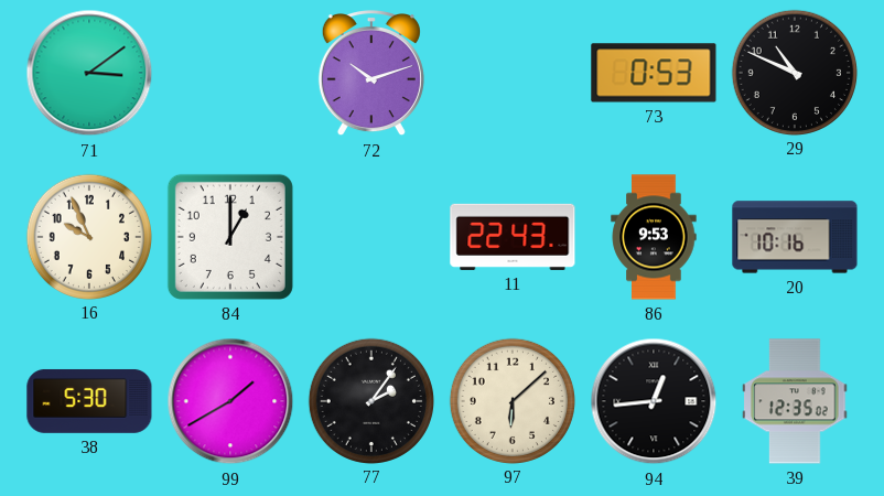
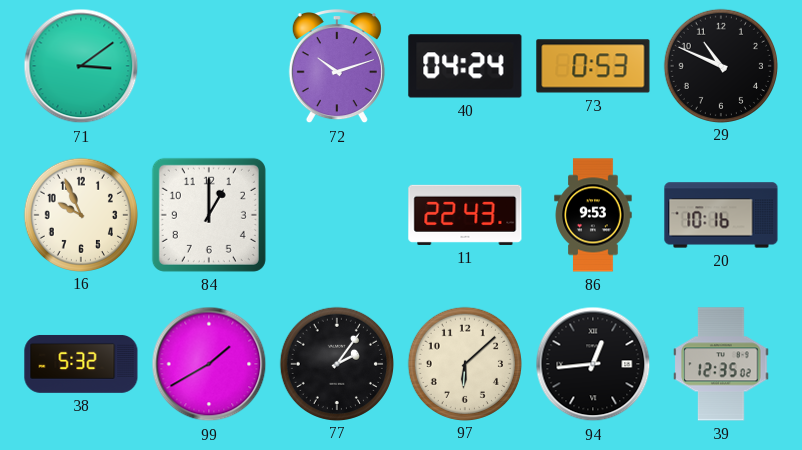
40: none -> 04:24 (465, 66)
38: 5:30 -> 5:32 (81, 364)
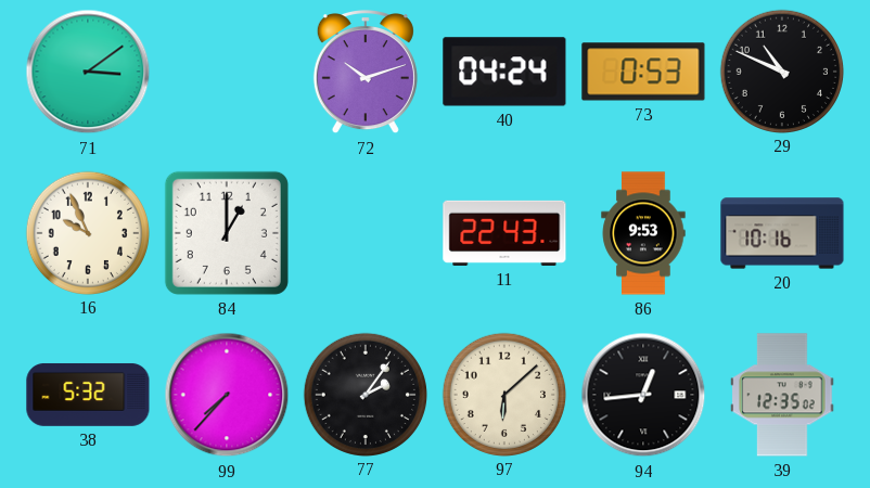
99: 1:40 -> 7:37 (227, 395)
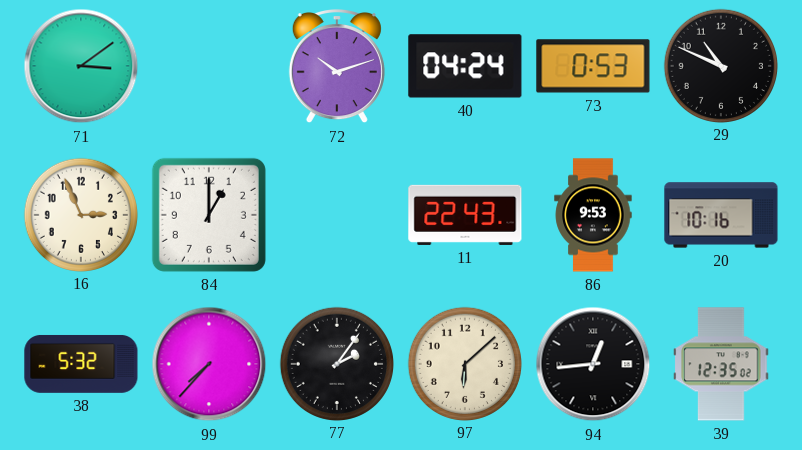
16: 9:56 -> 2:56 (80, 214)
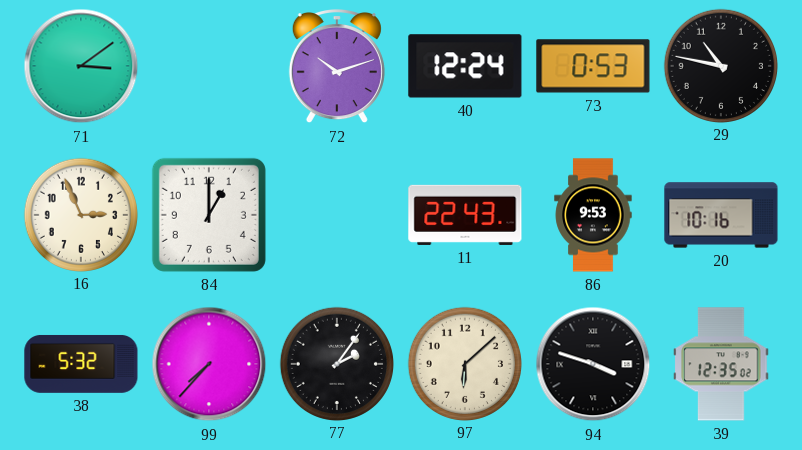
40: 04:24 -> 12:24 (465, 66)
29: 10:49 -> 10:47 (720, 65)
94: 12:44 -> 3:48 (593, 364)
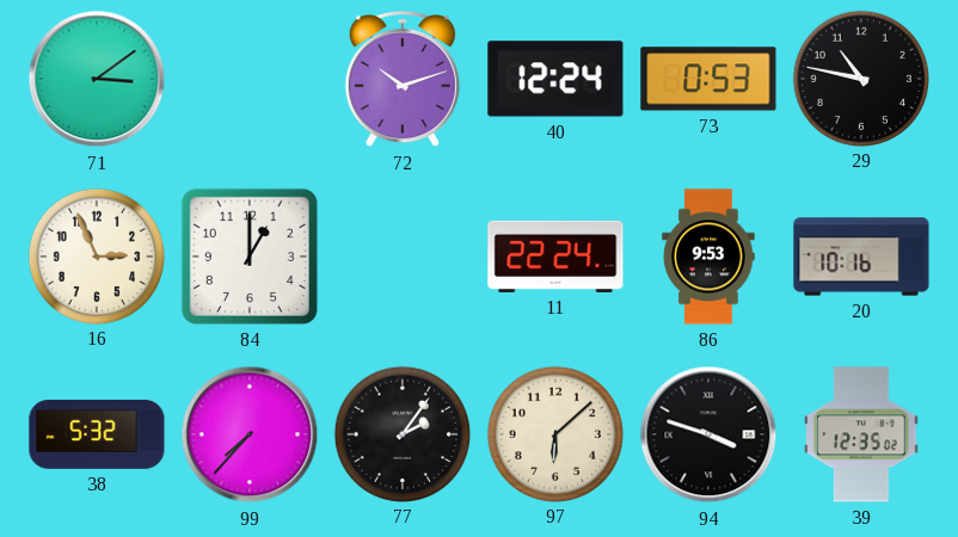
11: 22:43 -> 22:24 (555, 257)
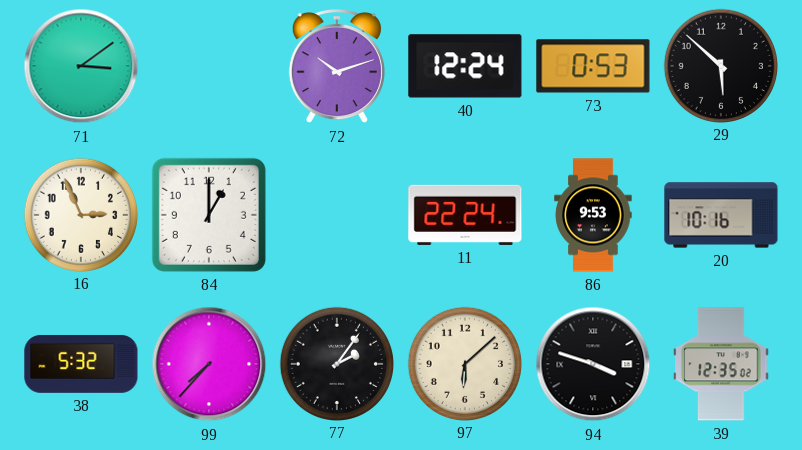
29: 10:47 -> 5:52 (720, 65)
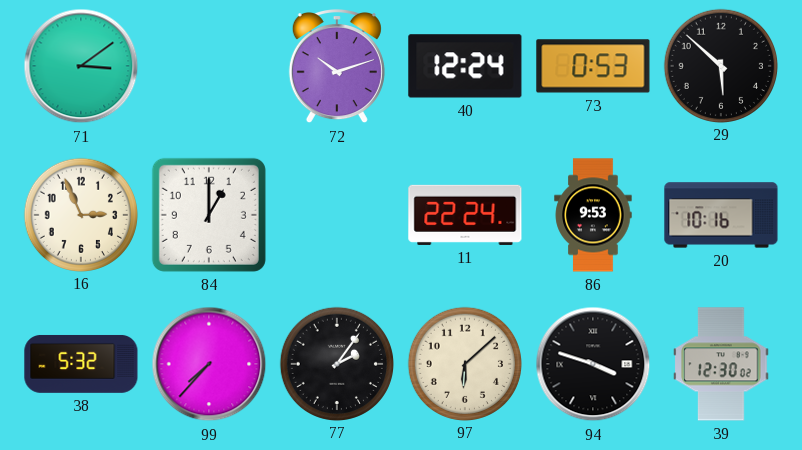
39: 12:35 -> 12:30 (721, 364)
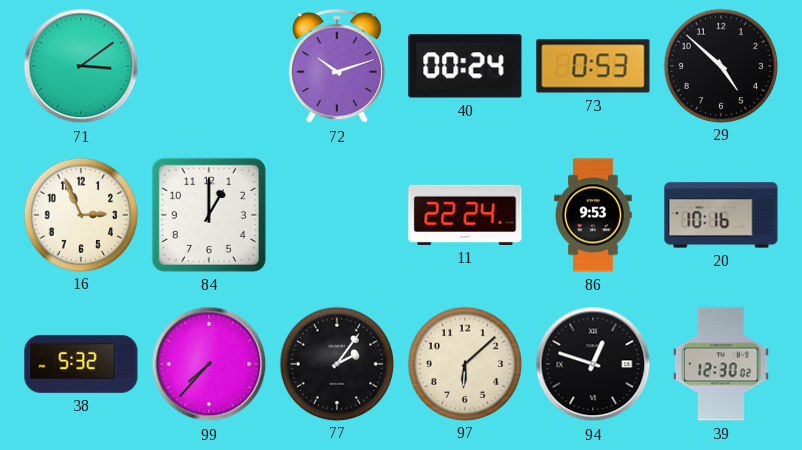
40: 12:24 -> 00:24 (465, 66)
29: 5:52 -> 4:52 (720, 65)
94: 3:48 -> 12:48 (593, 364)
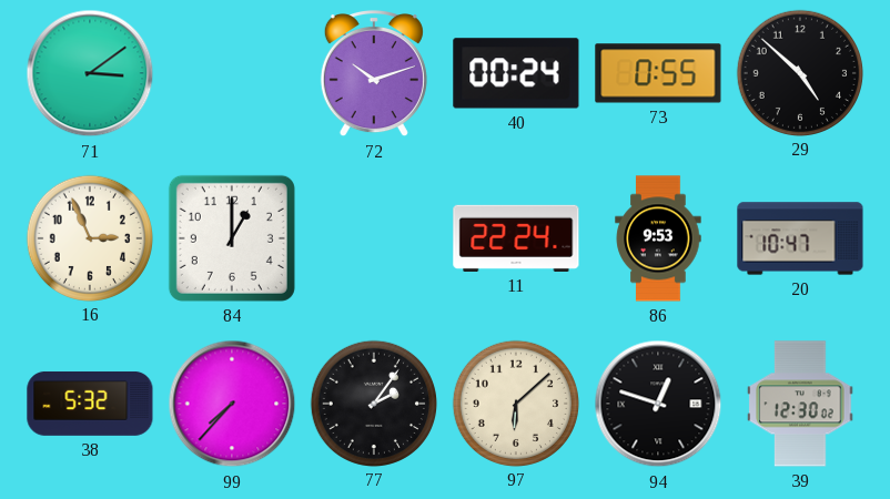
73: 0:53 -> 0:55 (658, 73)
20: 10:16 -> 10:47 (800, 238)
